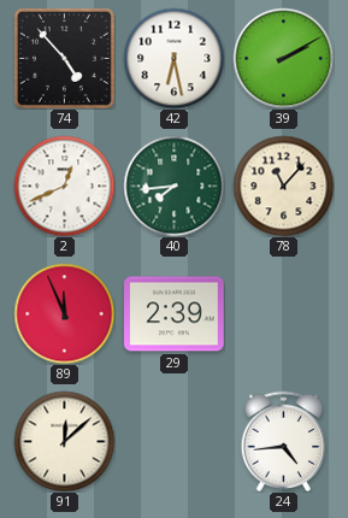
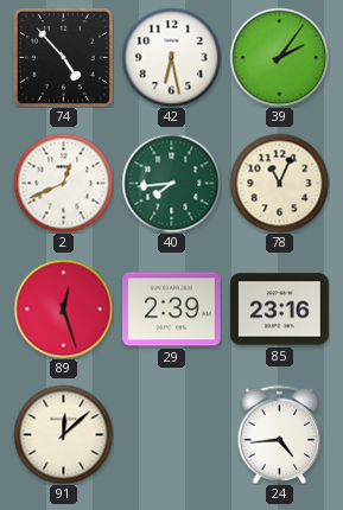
39: 2:10 -> 2:06 (279, 57)
78: 11:07 -> 11:04 (279, 183)
89: 11:56 -> 12:27 (63, 308)
85: none -> 23:16 (280, 310)
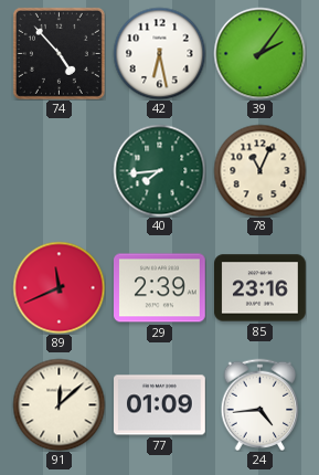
2: 12:41 -> none (63, 183)
89: 12:27 -> 11:41 (59, 287)
77: none -> 01:09 (160, 405)
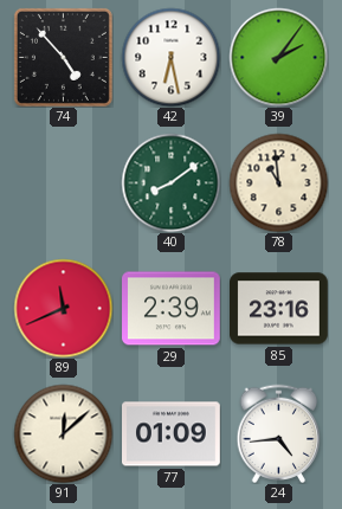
40: 7:44 -> 8:09 (170, 182)
78: 11:04 -> 10:59 (278, 182)
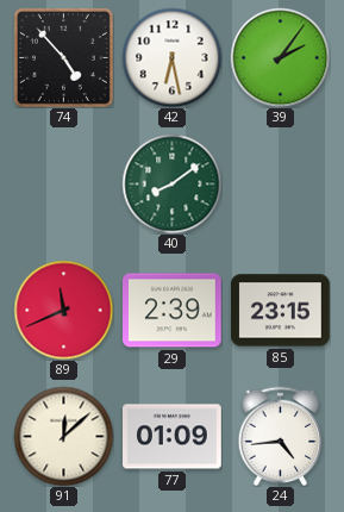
78: 10:59 -> none (278, 182)
85: 23:16 -> 23:15 (281, 311)
